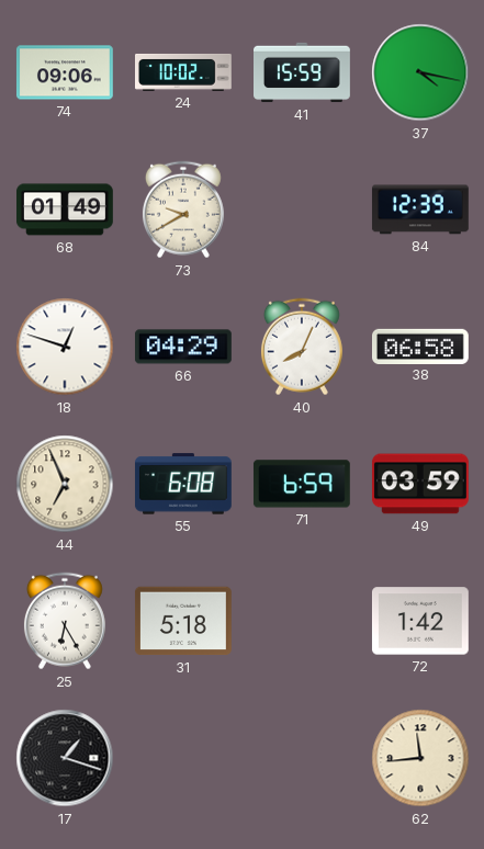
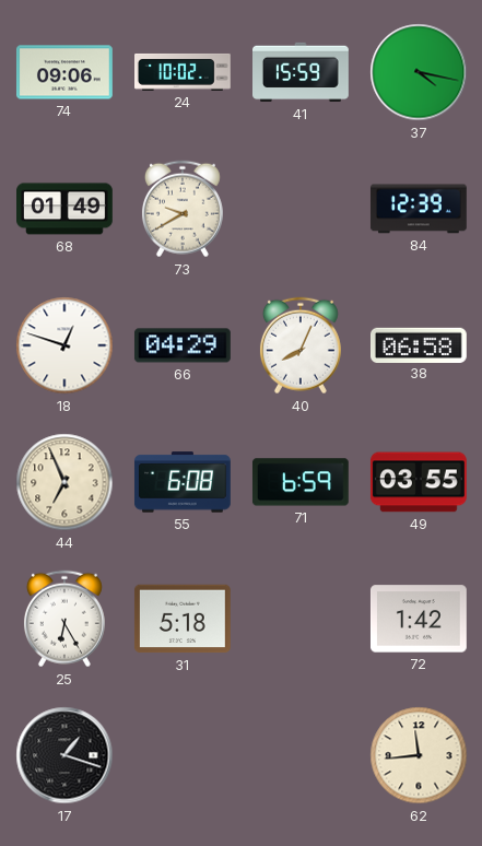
49: 03:59 -> 03:55 (419, 482)
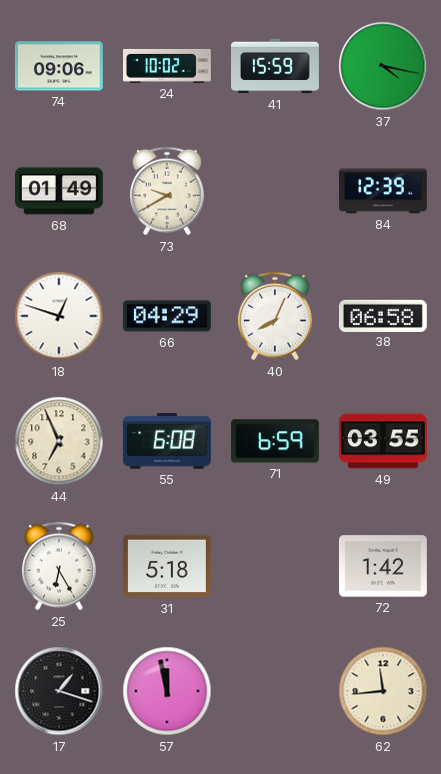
57: none -> 11:58 (167, 691)
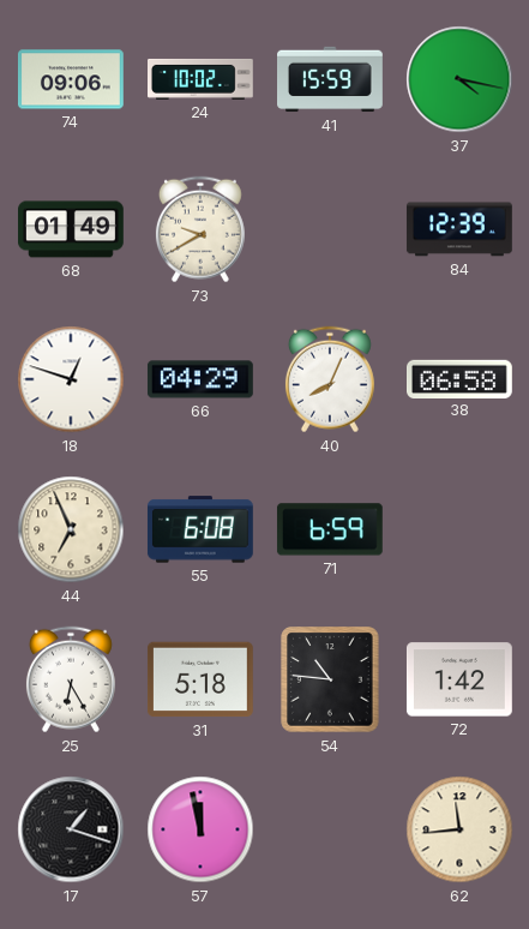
49: 03:55 -> none (383, 441)
54: none -> 10:46 (330, 679)
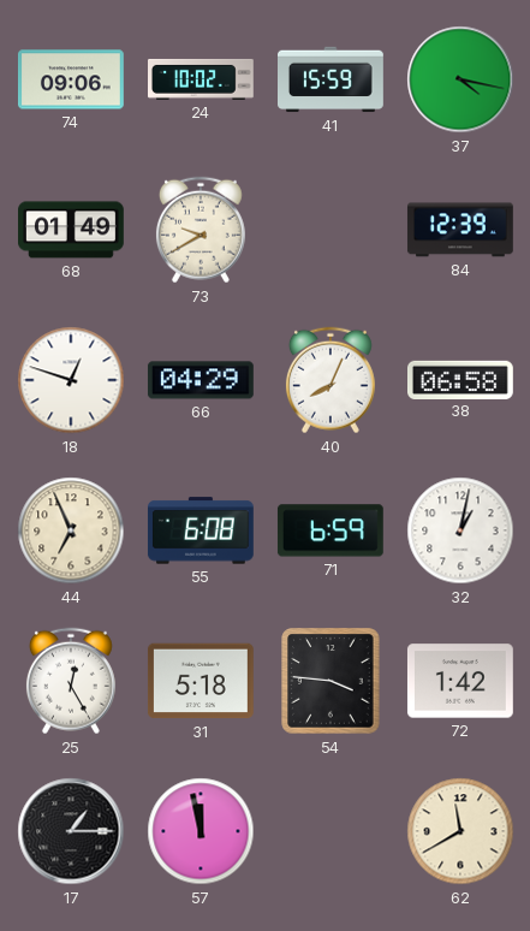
32: none -> 1:02 (460, 530)
25: 6:25 -> 12:25 (71, 681)
54: 10:46 -> 3:46 (330, 681)
17: 1:18 -> 1:15 (71, 831)
62: 11:44 -> 11:40 (460, 831)
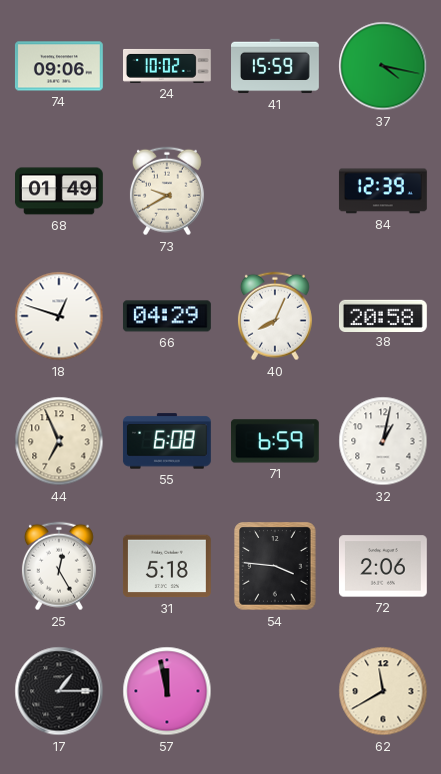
38: 06:58 -> 20:58 (384, 315)
72: 1:42 -> 2:06 (383, 566)
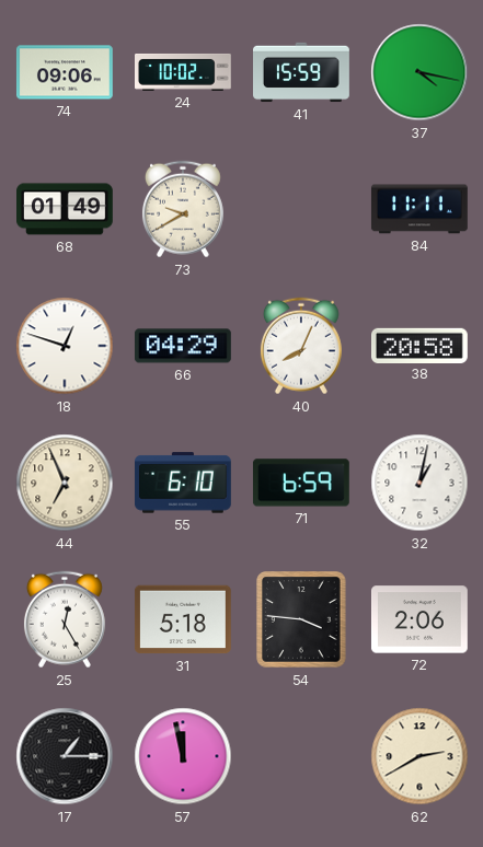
84: 12:39 -> 11:11 (419, 209)
55: 6:08 -> 6:10 (183, 483)
62: 11:40 -> 2:40 (419, 756)
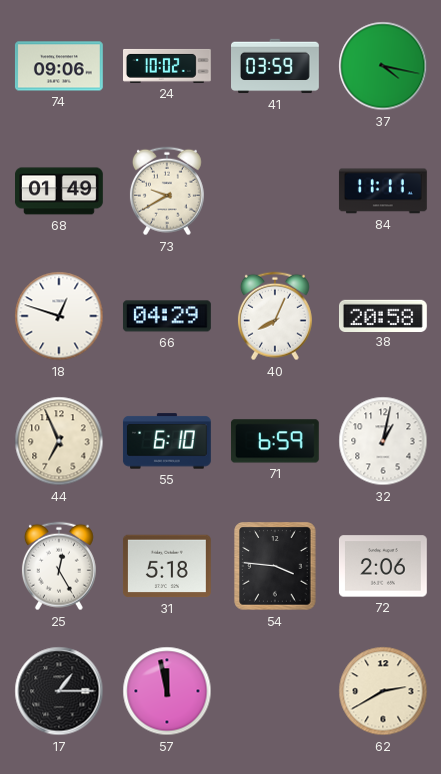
41: 15:59 -> 03:59 (276, 66)
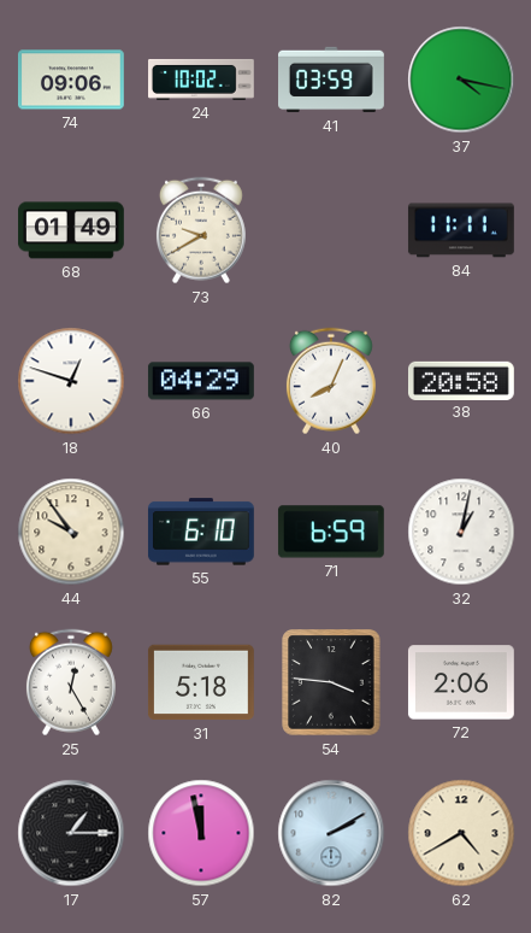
44: 6:56 -> 9:54 (71, 532)
82: none -> 2:10 (331, 833)
62: 2:40 -> 4:40 (461, 833)
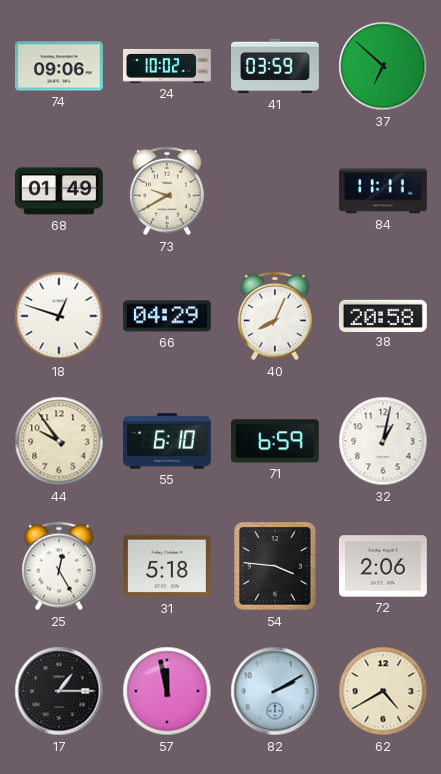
37: 4:17 -> 6:52 (383, 66)
